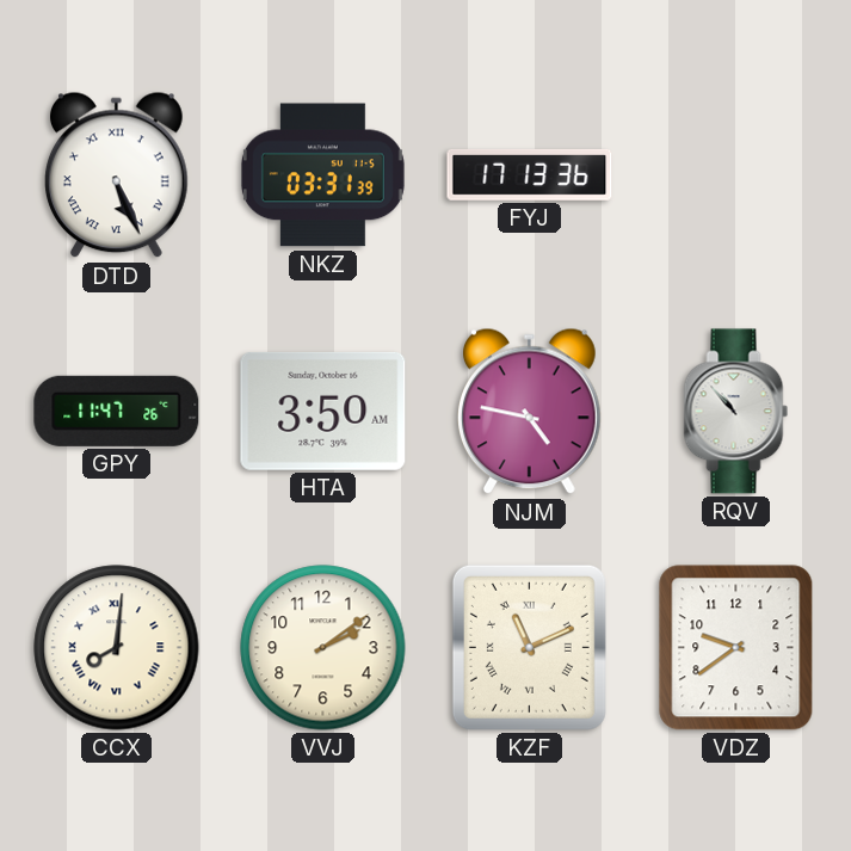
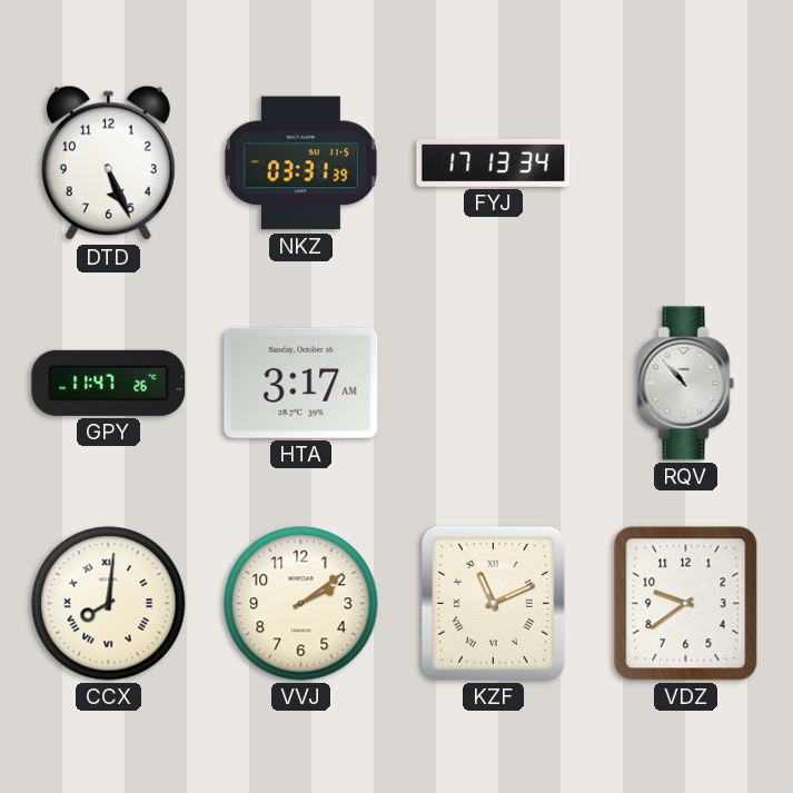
DTD numerals: Roman -> Arabic (109, 163)
FYJ: 17:13:36 -> 17:13:34 (494, 163)
HTA: 3:50 -> 3:17 (301, 383)
NJM: 4:47 -> none (530, 412)
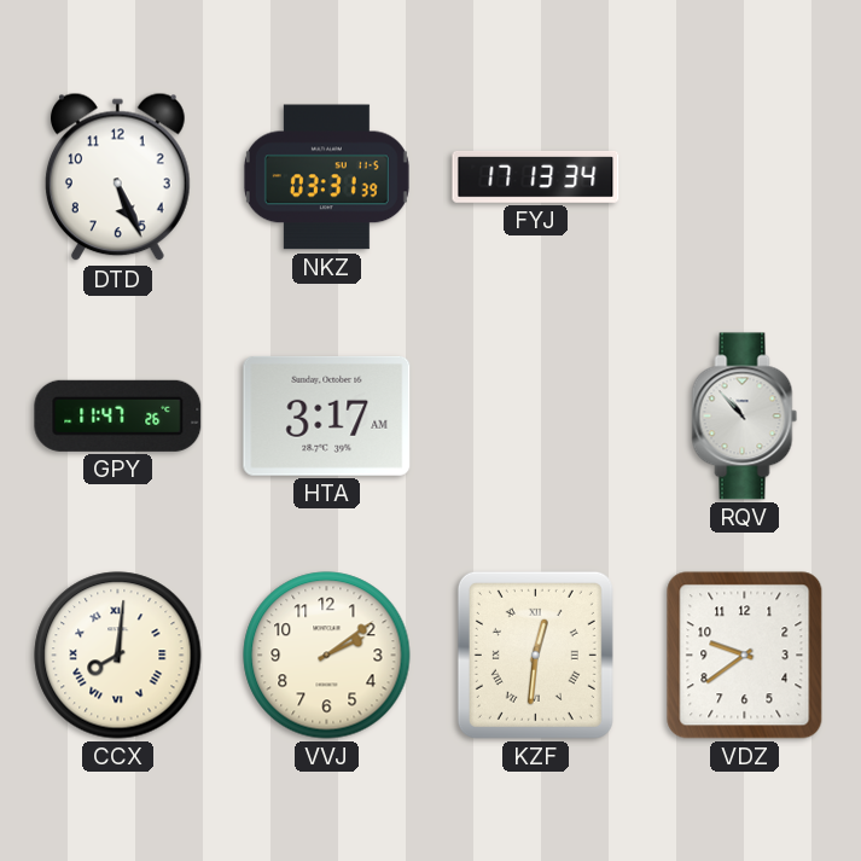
KZF: 11:11 -> 12:31 (535, 655)
